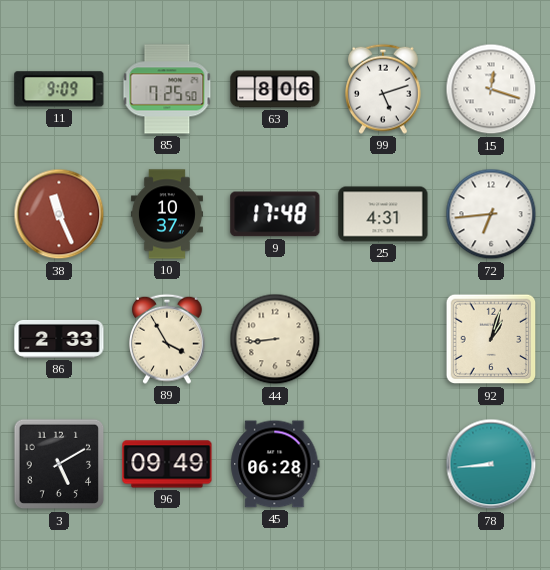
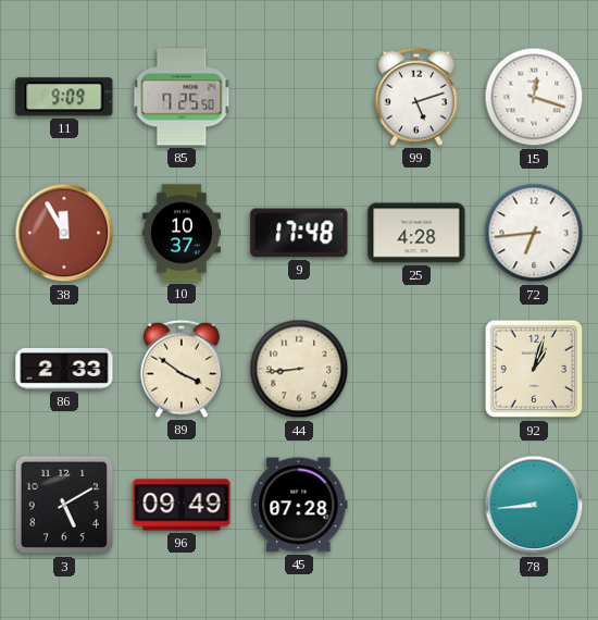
63: 8:06 -> none (275, 89)
38: 11:26 -> 11:55 (64, 233)
25: 4:31 -> 4:28 (416, 233)
89: 3:55 -> 3:51 (183, 369)
45: 06:28 -> 07:28 (299, 505)
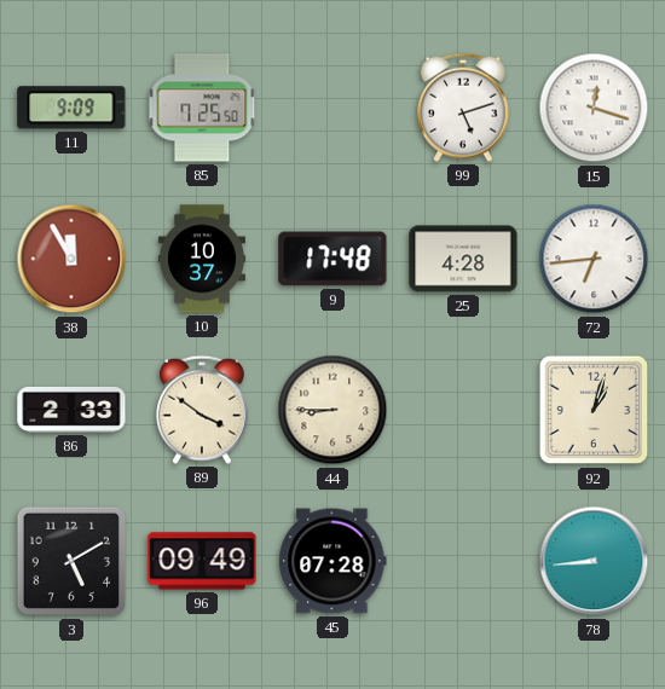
44: 8:44 -> 8:45 (332, 410)
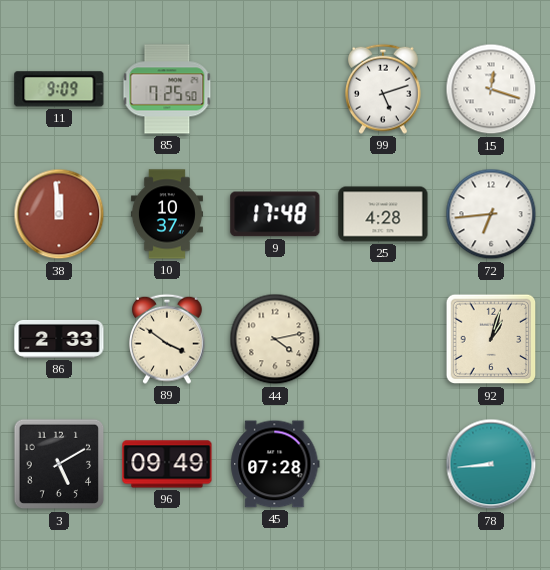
38: 11:55 -> 11:59 (59, 214)
44: 8:45 -> 4:13 (275, 339)
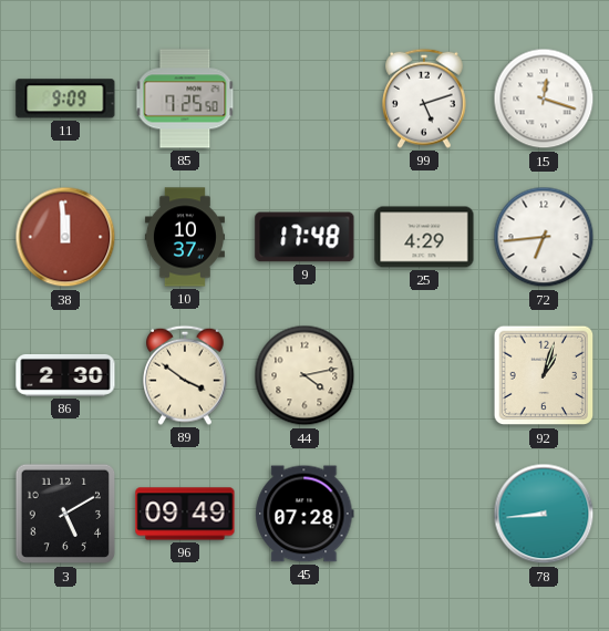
25: 4:28 -> 4:29 (424, 237)
86: 2:33 -> 2:30 (65, 375)
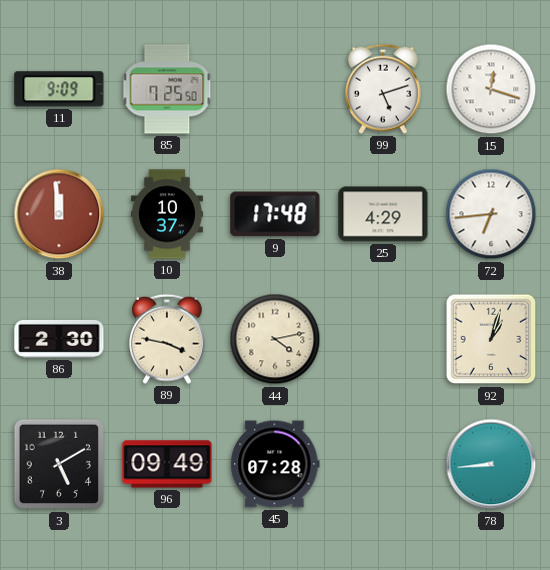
89: 3:51 -> 3:47 (168, 339)
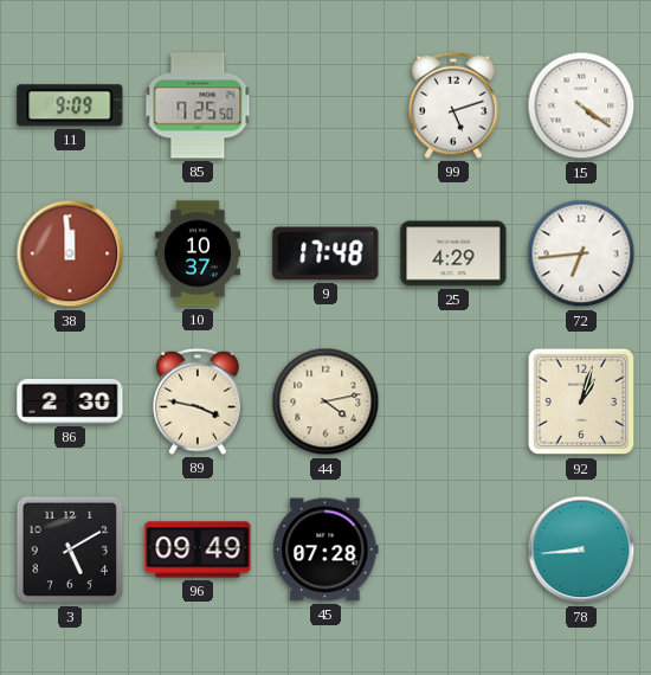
15: 12:18 -> 4:21 (581, 105)
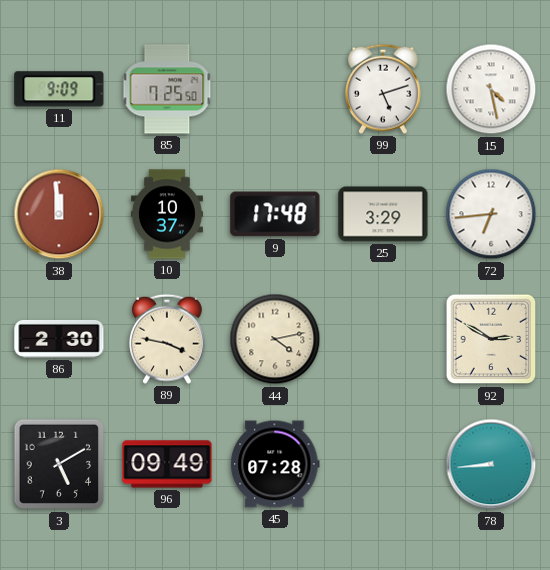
15: 4:21 -> 4:28 (491, 89)
25: 4:29 -> 3:29 (383, 214)
92: 1:03 -> 2:50 (491, 339)
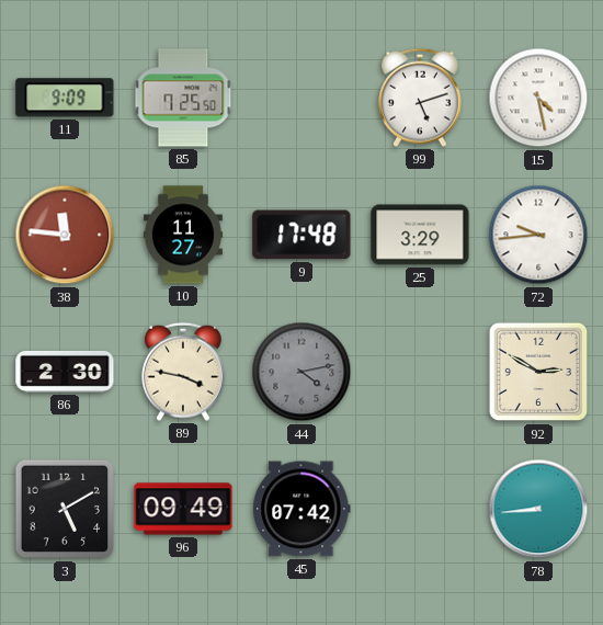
38: 11:59 -> 11:46 (65, 235)
10: 10:37 -> 11:27 (183, 235)
72: 6:44 -> 9:44 (538, 235)
44 dial: cream -> grey (301, 372)
45: 07:28 -> 07:42 (301, 509)
